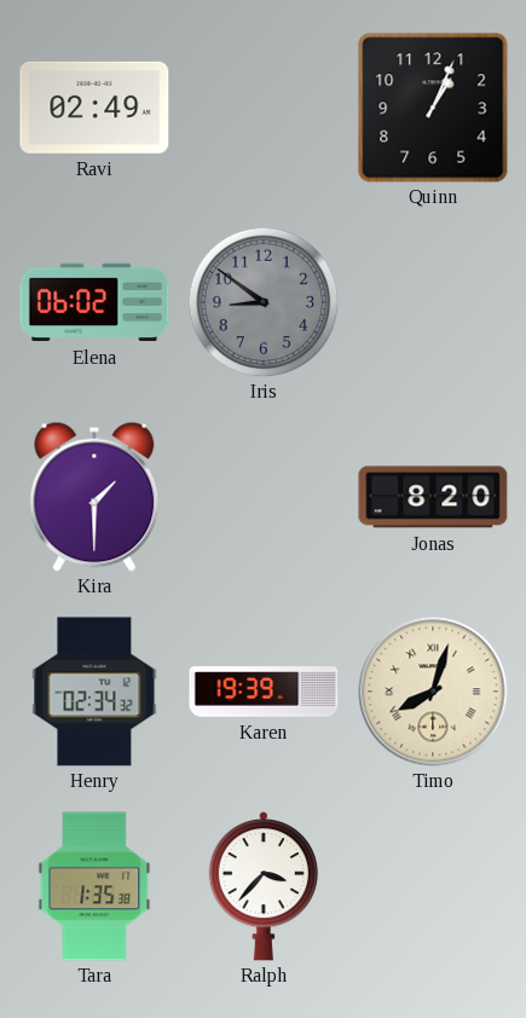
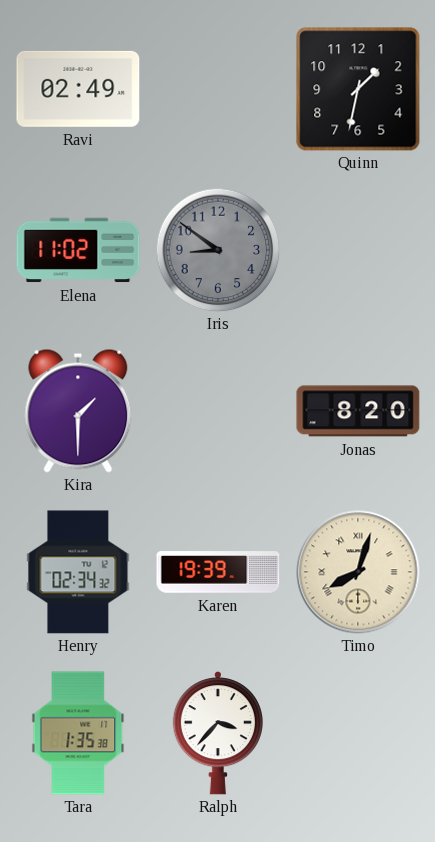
Quinn: 1:04 -> 1:32 (358, 89)
Elena: 06:02 -> 11:02 (78, 250)
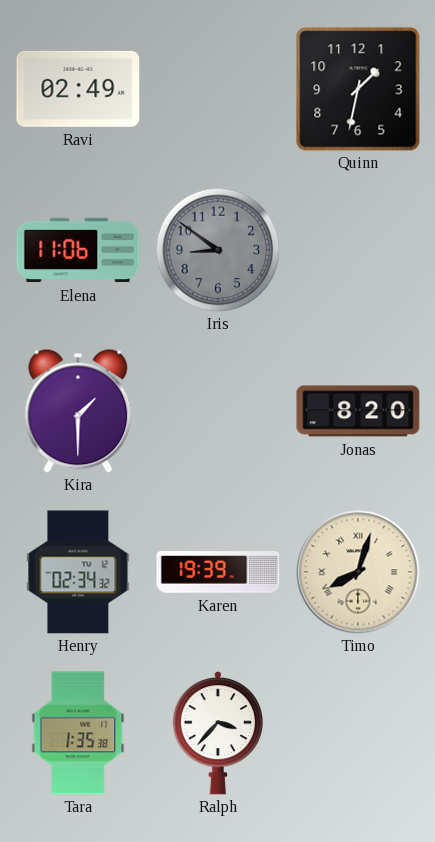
Elena: 11:02 -> 11:06 (78, 250)
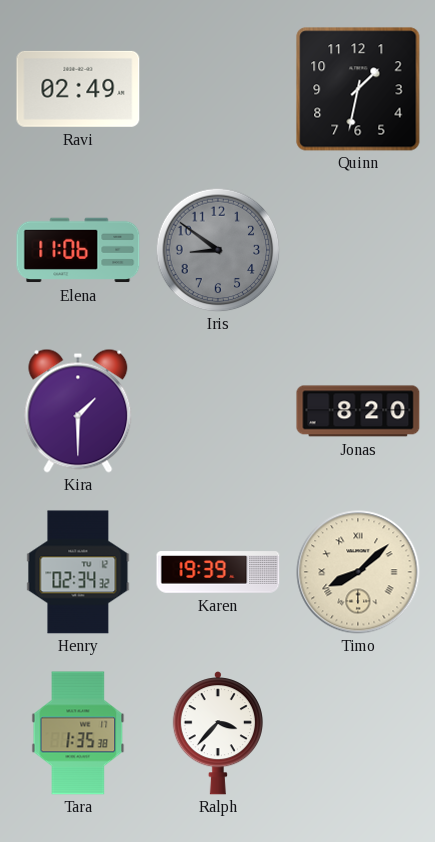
Timo: 8:03 -> 8:08 (358, 572)
